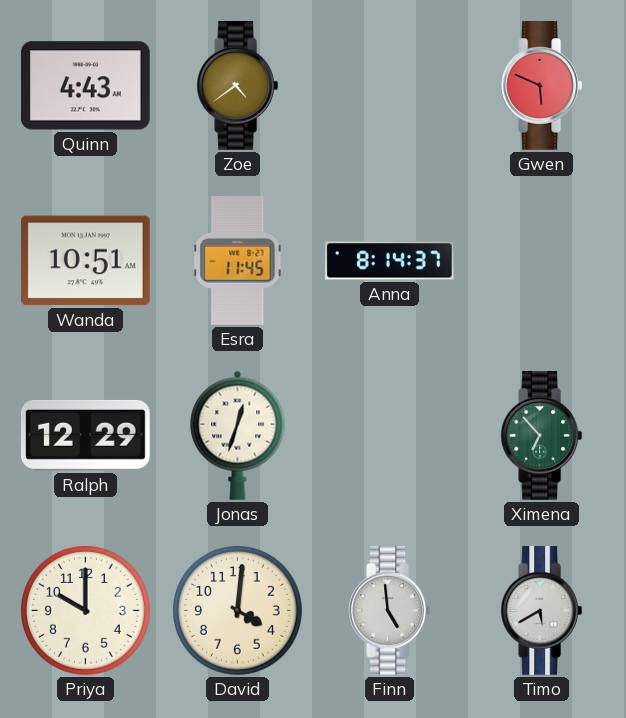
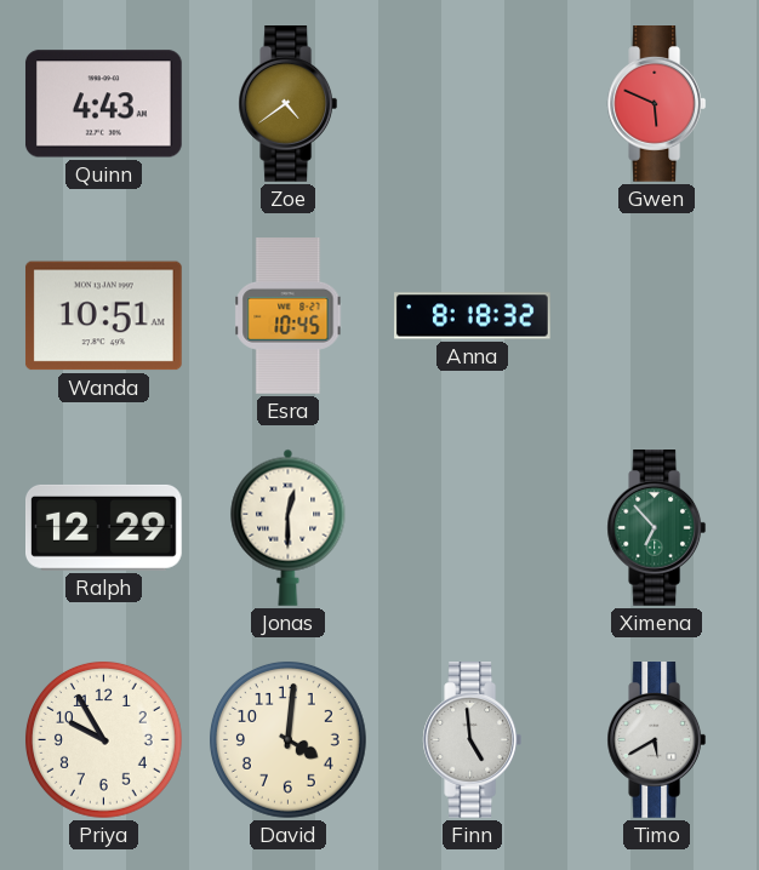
Esra: 11:45 -> 10:45 (289, 316)
Anna: 8:14 -> 8:18 (473, 316)
Jonas: 12:33 -> 12:30 (289, 527)
Priya: 10:00 -> 9:55 (103, 739)
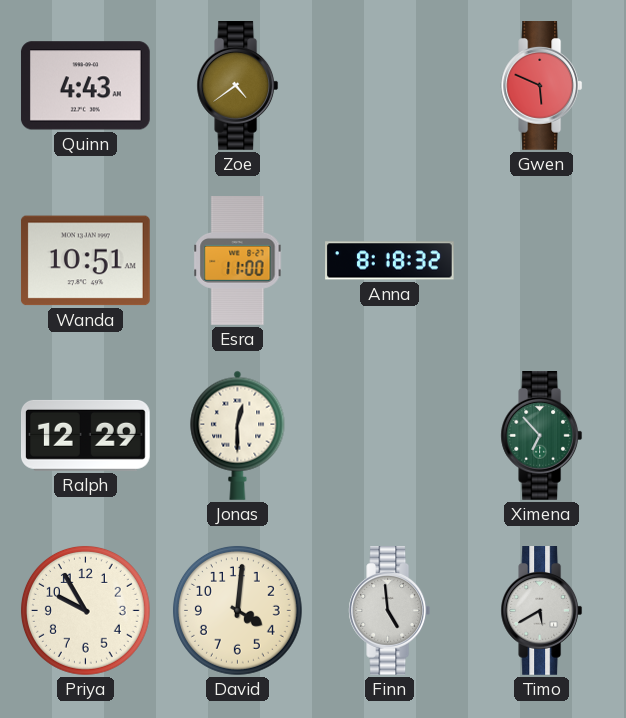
Esra: 10:45 -> 11:00 (238, 261)
